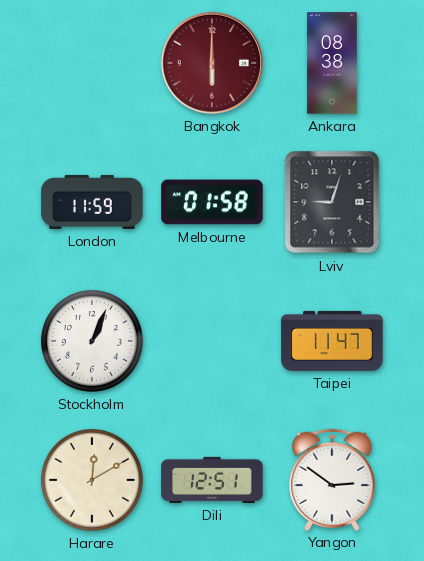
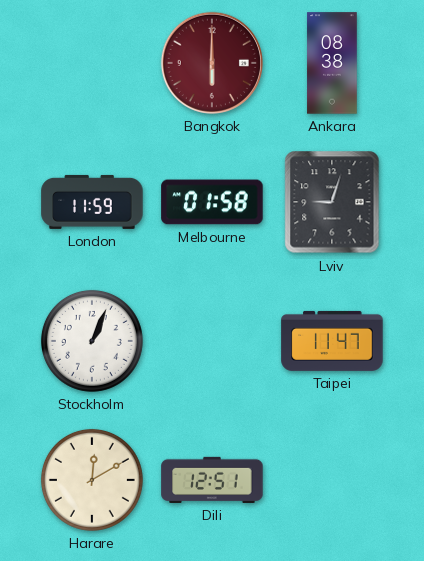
Yangon: 2:51 -> none (332, 479)
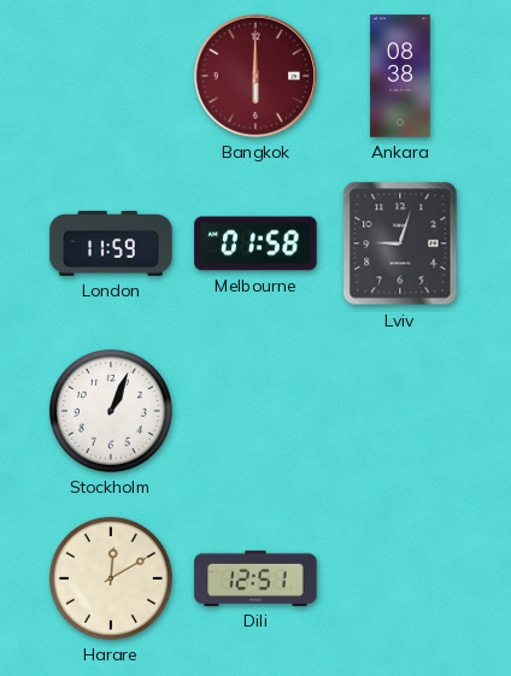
Taipei: 11:47 -> none (332, 341)
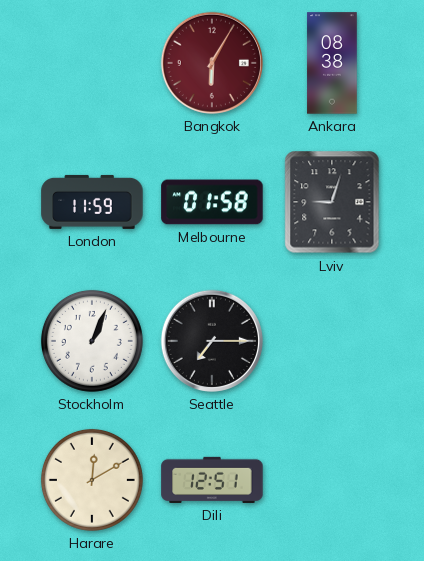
Bangkok: 6:00 -> 6:05 (212, 63)
Seattle: none -> 7:15 (212, 341)
